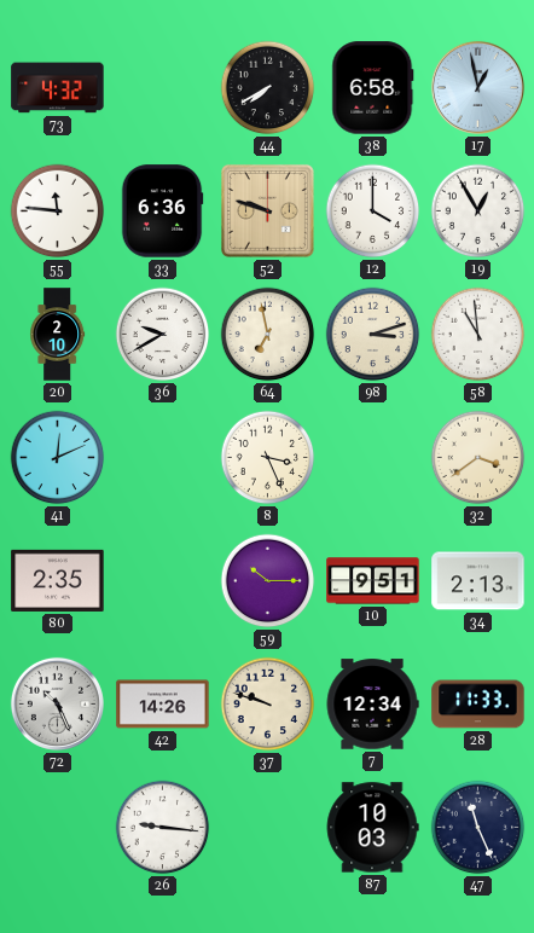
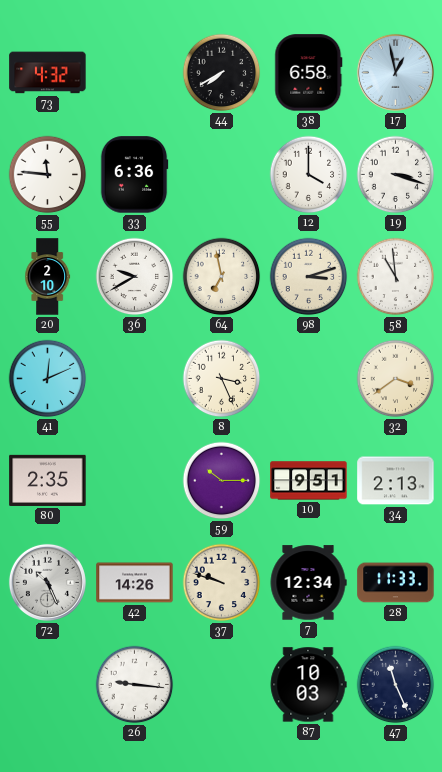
52: 9:48 -> none (268, 211)
19: 12:55 -> 3:18 (396, 175)
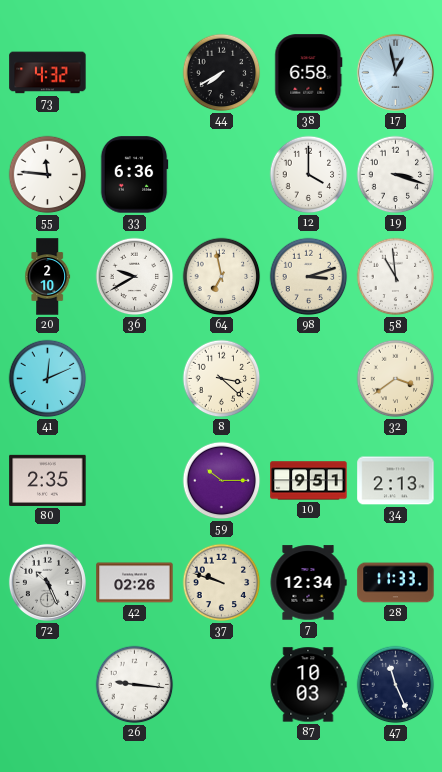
8: 3:26 -> 3:22 (222, 379)
42: 14:26 -> 02:26 (135, 583)
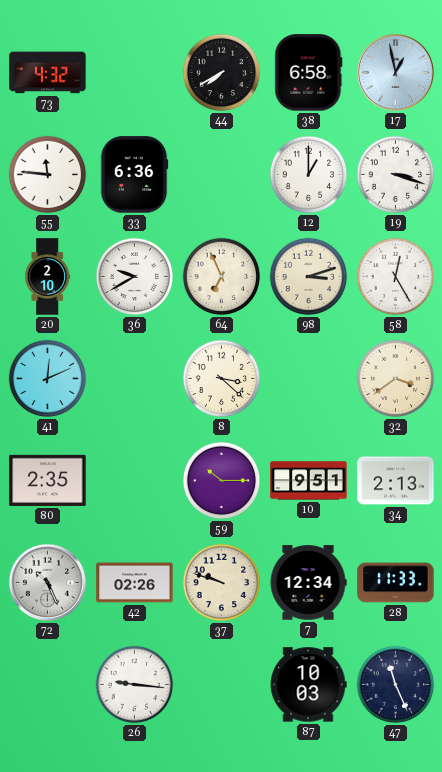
12: 4:00 -> 1:00 (309, 175)
64: 6:58 -> 6:56 (222, 277)
58: 10:59 -> 12:25 (396, 277)
